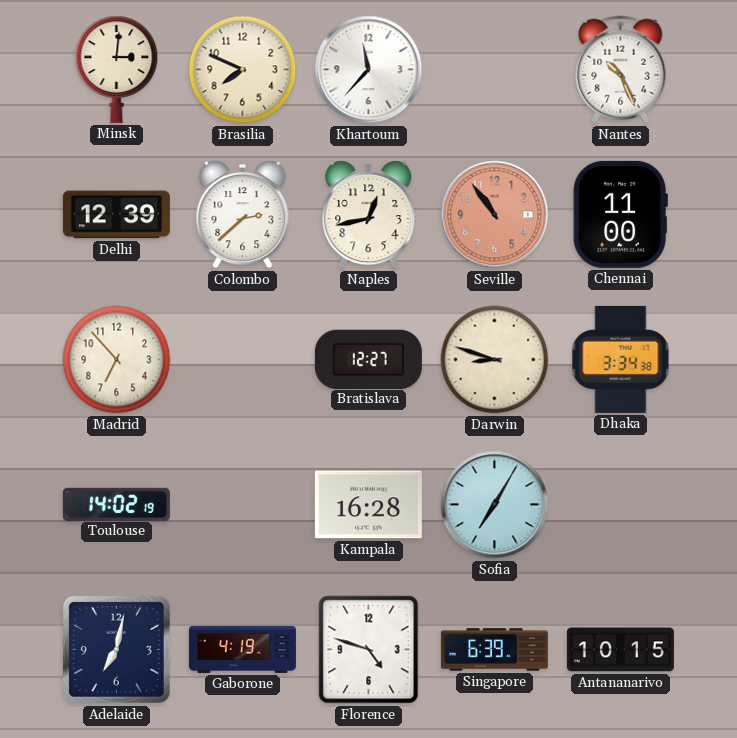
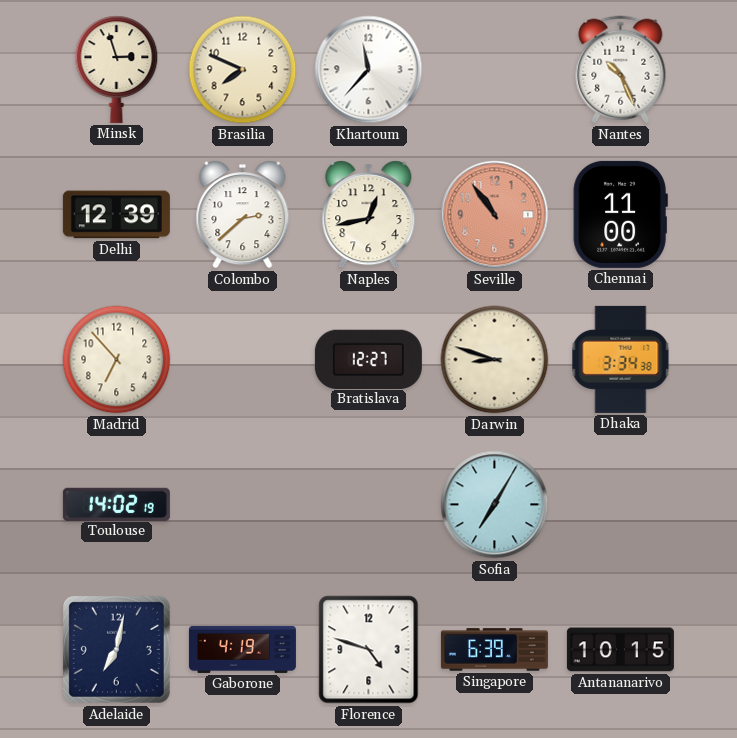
Minsk: 3:01 -> 2:57 (117, 69)
Kampala: 16:28 -> none (368, 505)
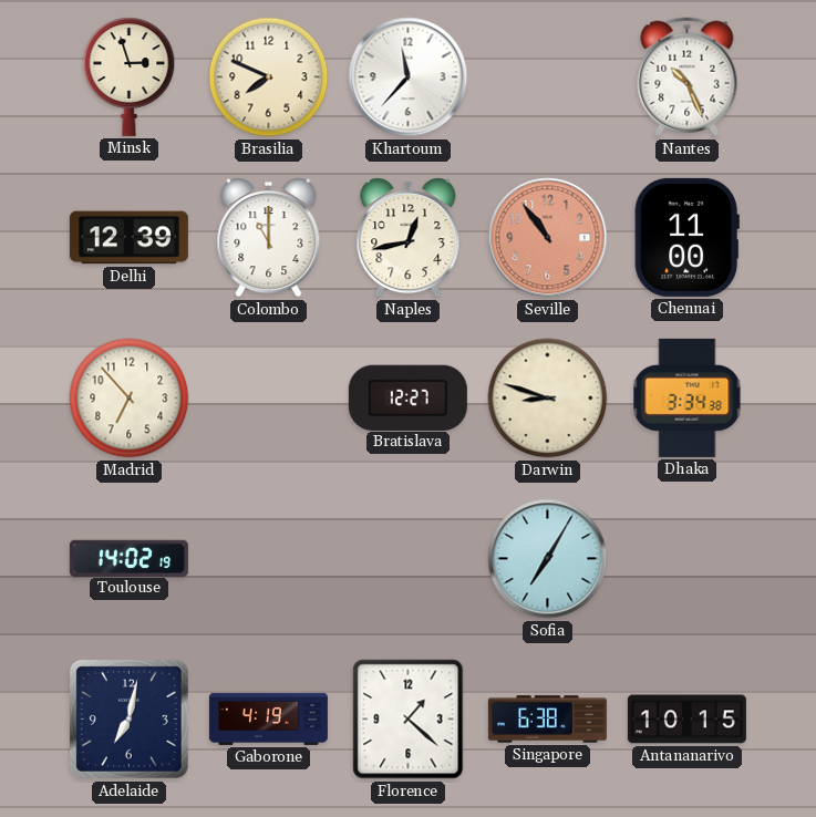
Colombo: 2:38 -> 11:00 (269, 238)
Florence: 4:48 -> 1:22 (409, 720)
Singapore: 6:39 -> 6:38 (547, 720)
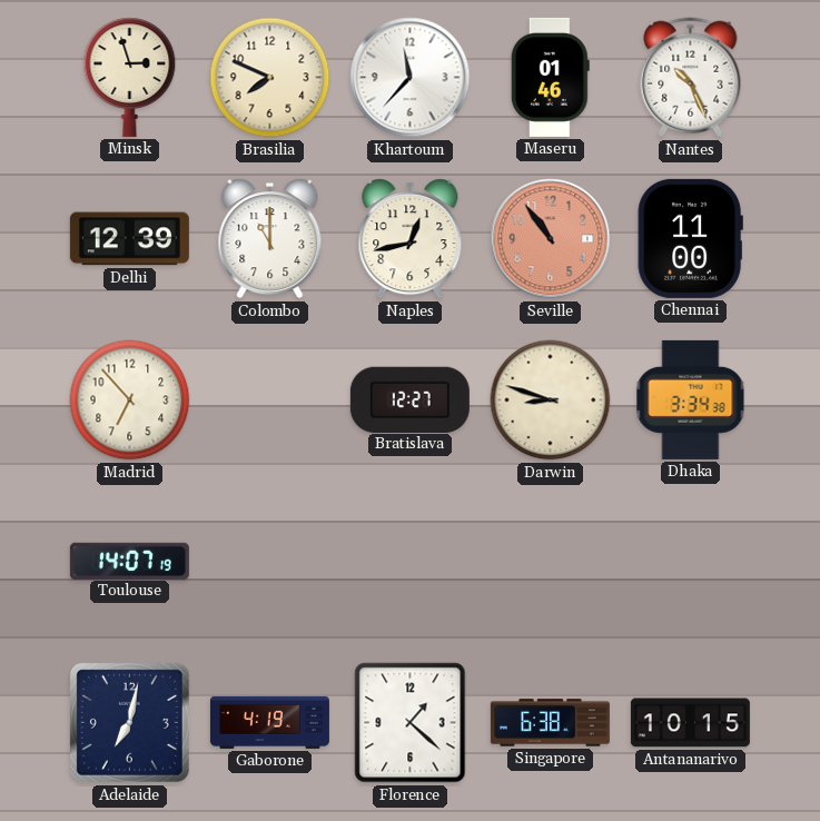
Maseru: none -> 01:46 (550, 77)
Toulouse: 14:02 -> 14:07 (129, 561)
Sofia: 7:05 -> none (548, 559)
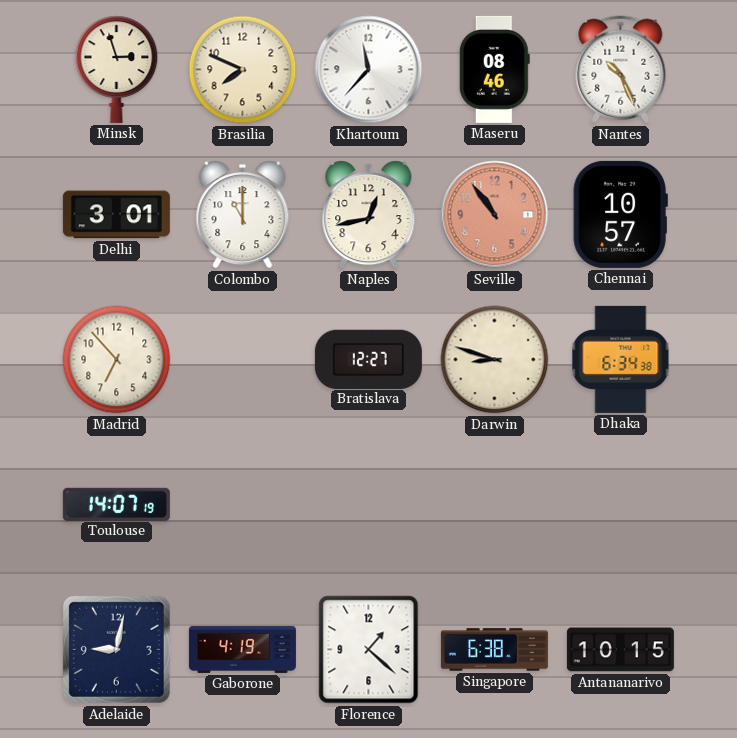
Maseru: 01:46 -> 08:46 (494, 69)
Delhi: 12:39 -> 3:01 (116, 215)
Chennai: 11:00 -> 10:57 (620, 214)
Dhaka: 3:34 -> 6:34 (621, 359)
Adelaide: 7:02 -> 9:02 (116, 649)
